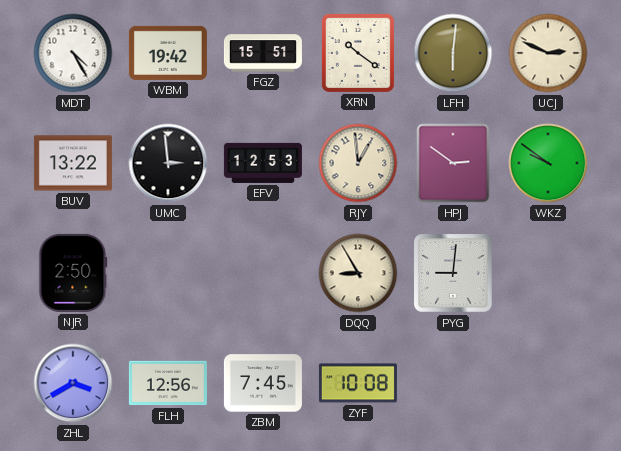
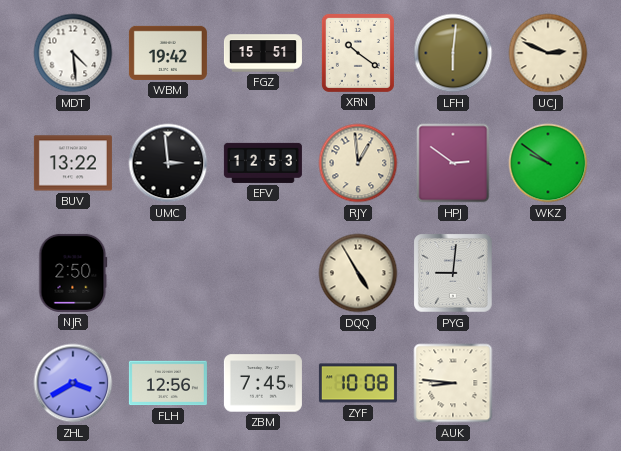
MDT: 4:25 -> 4:29 (73, 53)
DQQ: 8:55 -> 4:55 (358, 273)
AUK: none -> 8:46 (453, 383)
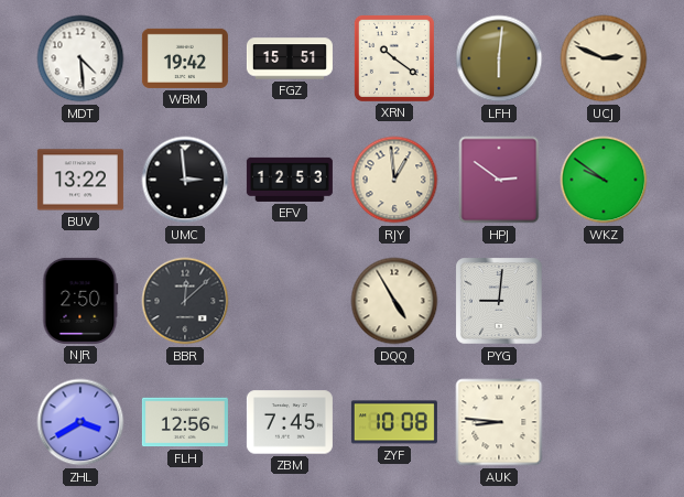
BBR: none -> 12:08 (185, 301)
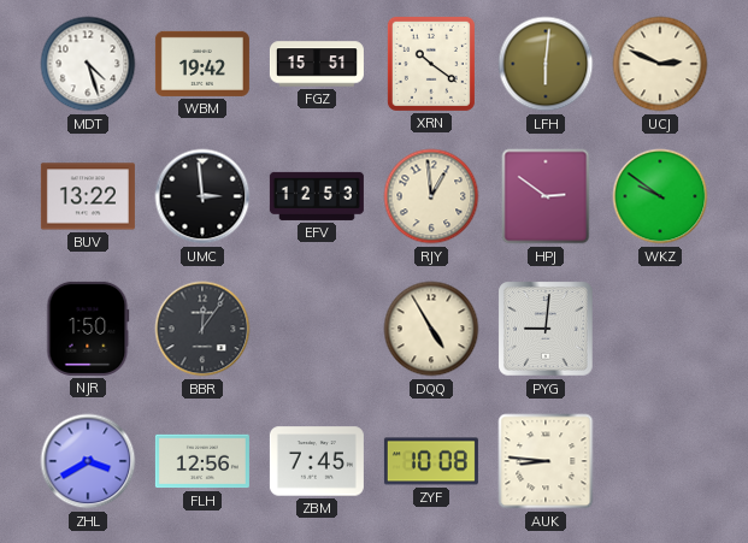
MDT: 4:29 -> 4:27 (88, 64)
NJR: 2:50 -> 1:50 (88, 329)
BBR: 12:08 -> 12:06 (202, 329)
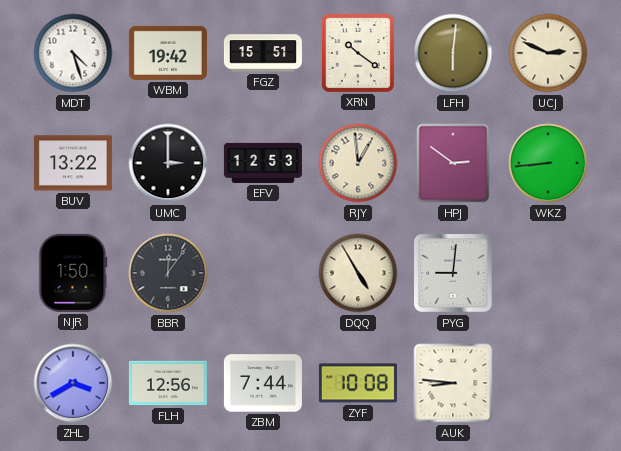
UMC: 2:59 -> 3:00 (168, 163)
WKZ: 9:51 -> 8:44 (548, 163)
ZBM: 7:45 -> 7:44 (263, 383)
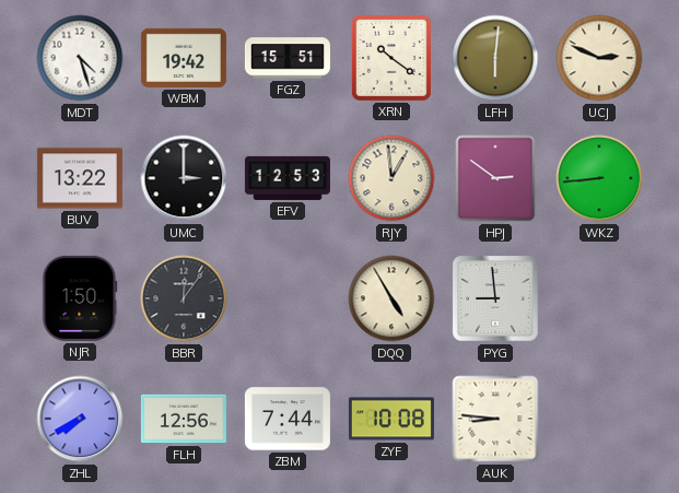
PYG: 9:01 -> 8:59 (495, 298)
ZHL: 3:40 -> 7:40 (80, 419)
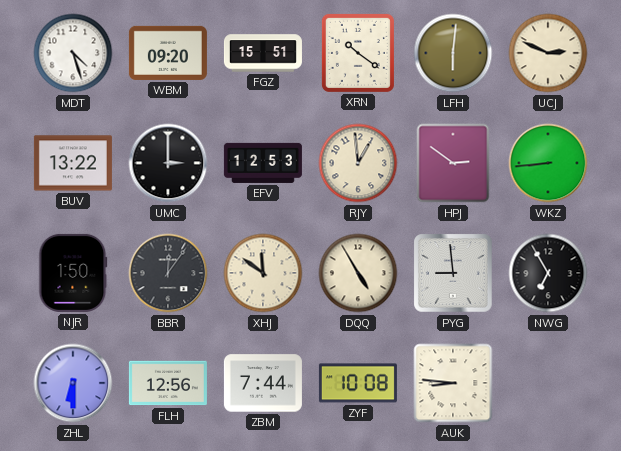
WBM: 19:42 -> 09:20 (168, 53)
XHJ: none -> 11:51 (263, 273)
NWG: none -> 6:55 (548, 273)
ZHL: 7:40 -> 6:30 (73, 383)
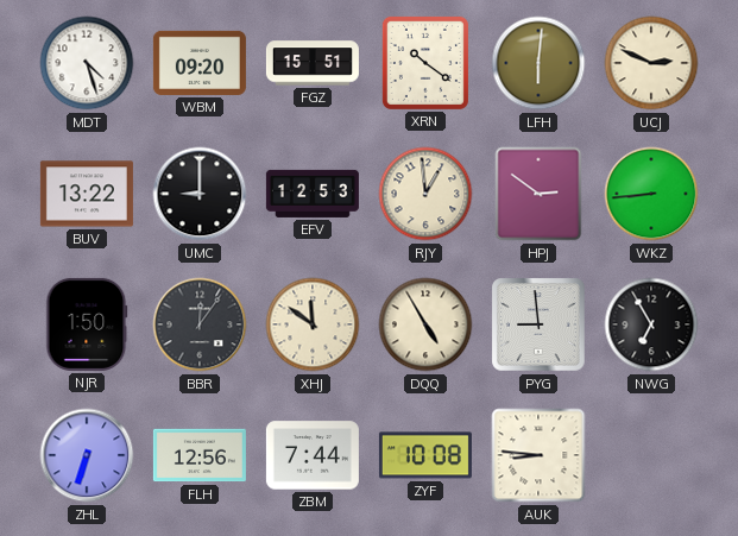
UMC: 3:00 -> 9:00 (200, 194)
ZHL: 6:30 -> 6:33 (87, 455)
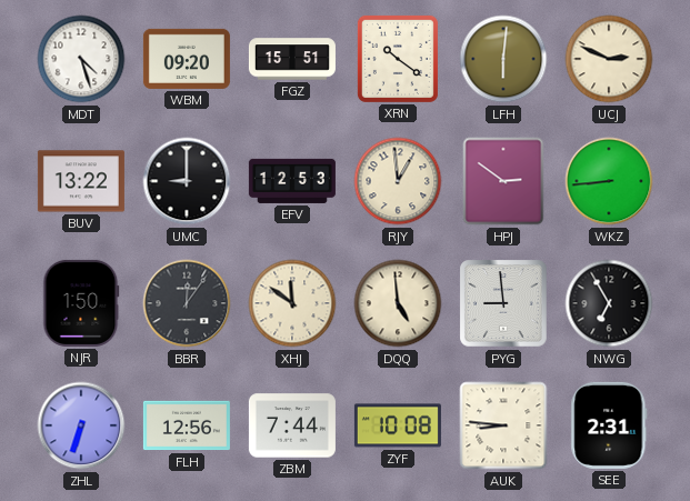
DQQ: 4:55 -> 4:59 (398, 303)
SEE: none -> 2:31 (609, 425)
